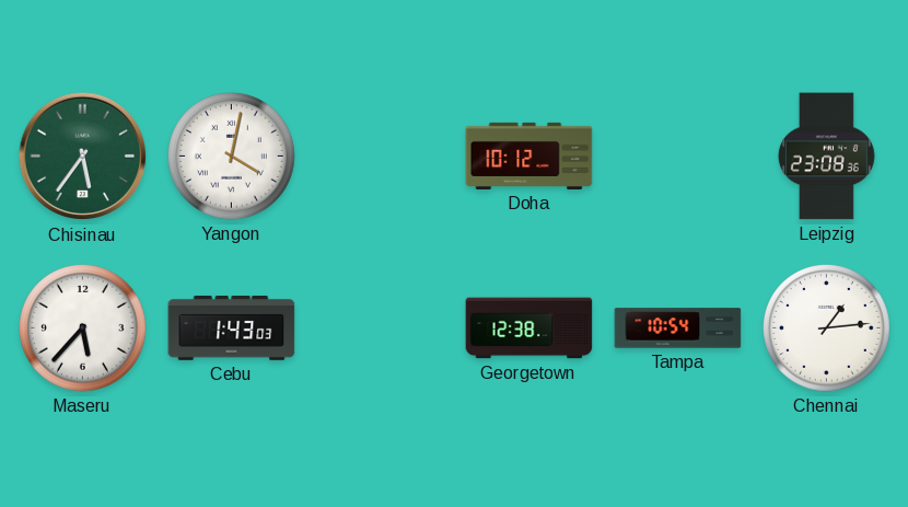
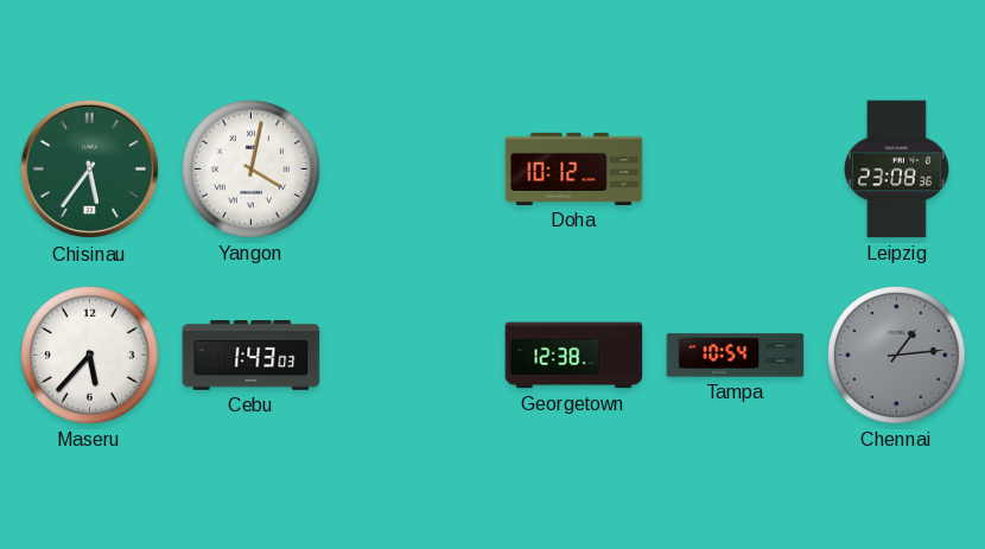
Chennai dial: white -> grey (897, 356)
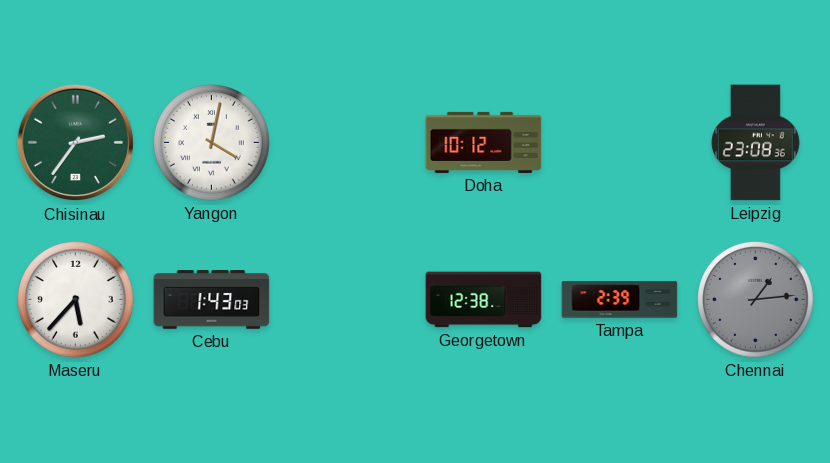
Chisinau: 5:36 -> 2:36 (76, 143)
Tampa: 10:54 -> 2:39 (620, 300)
